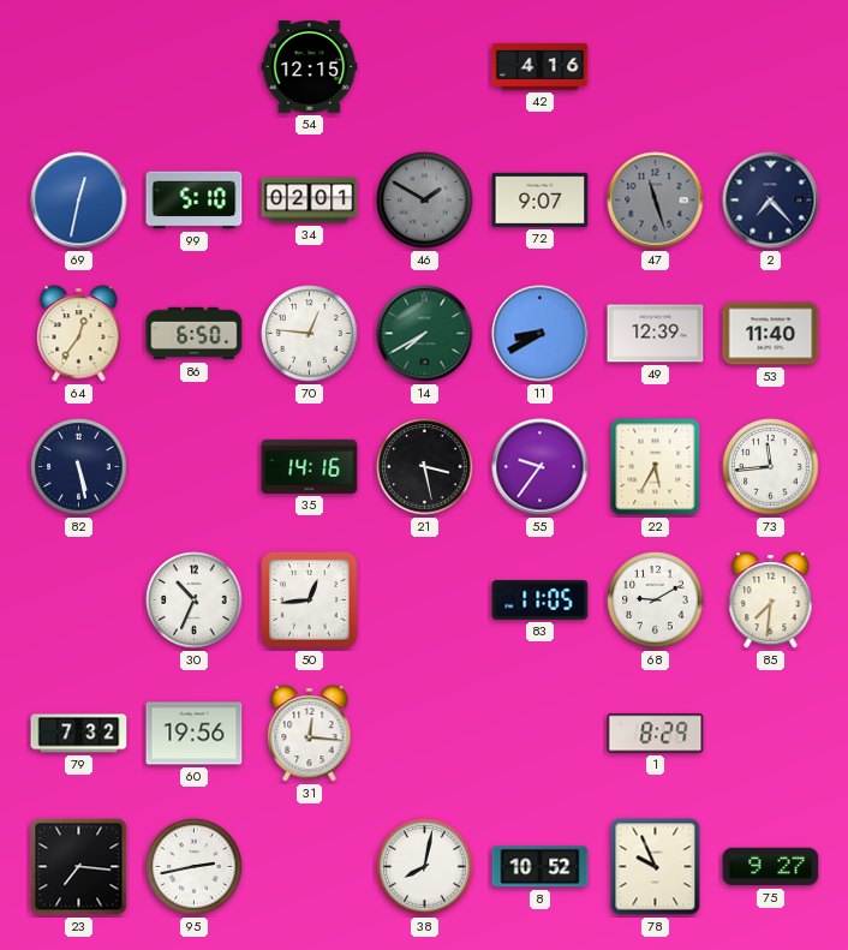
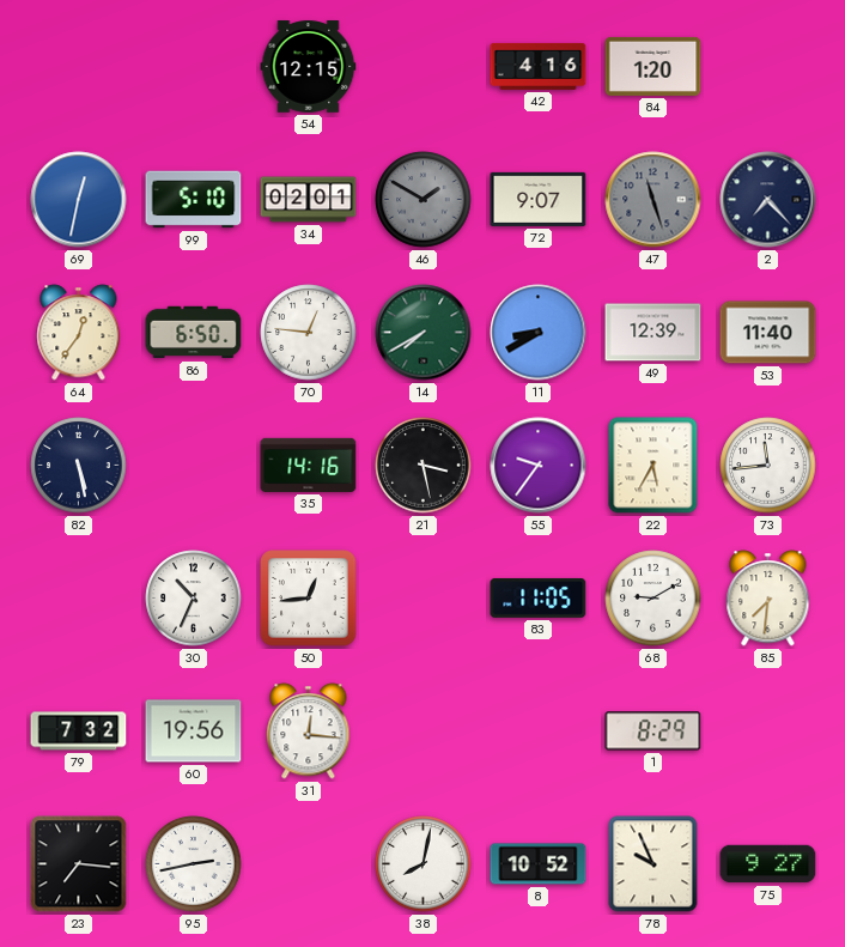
84: none -> 1:20 (653, 66)
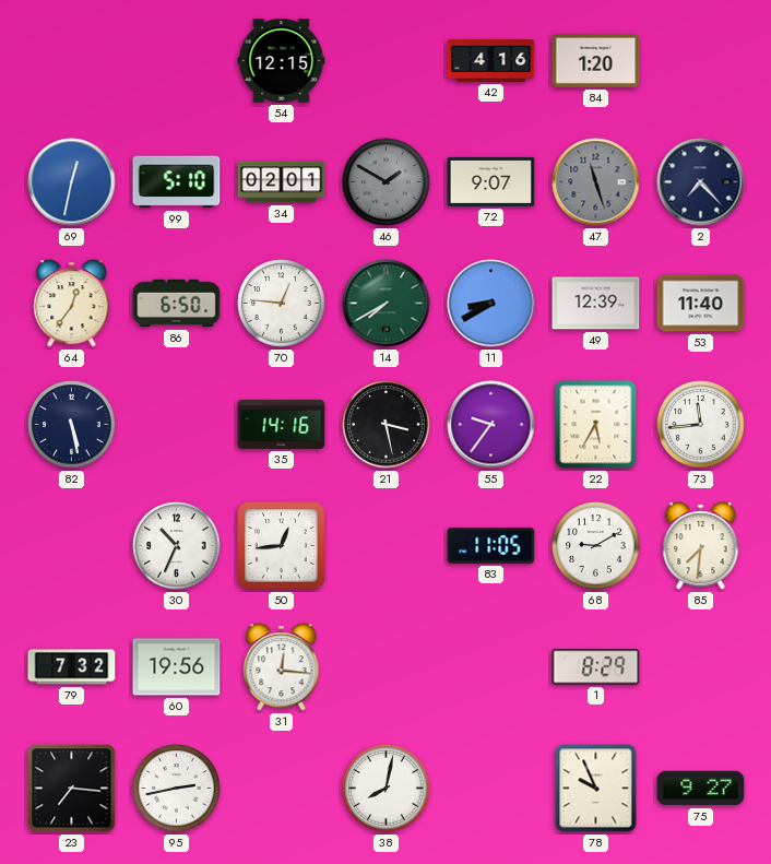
8: 10:52 -> none (539, 864)
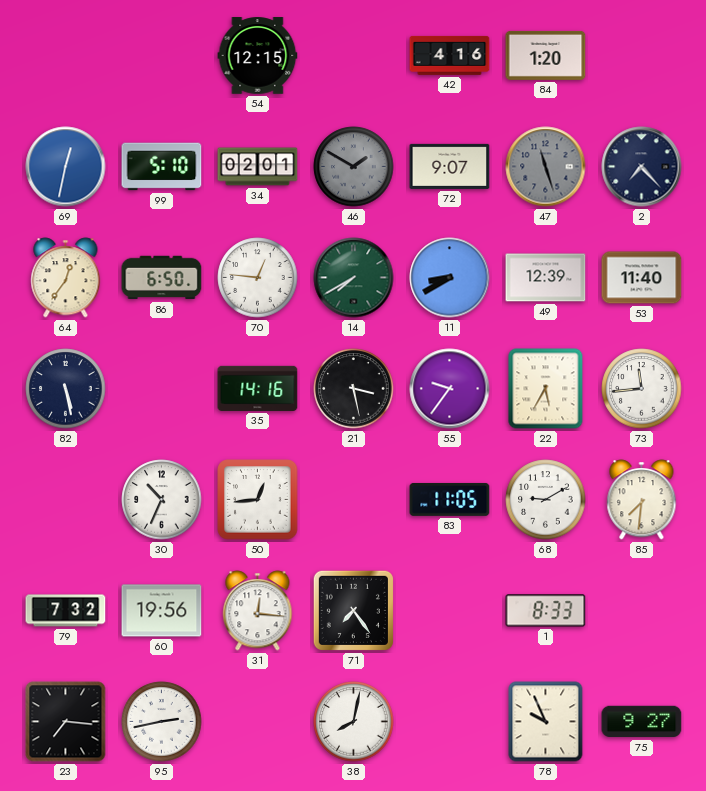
71: none -> 7:24 (353, 610)
1: 8:29 -> 8:33 (546, 611)
